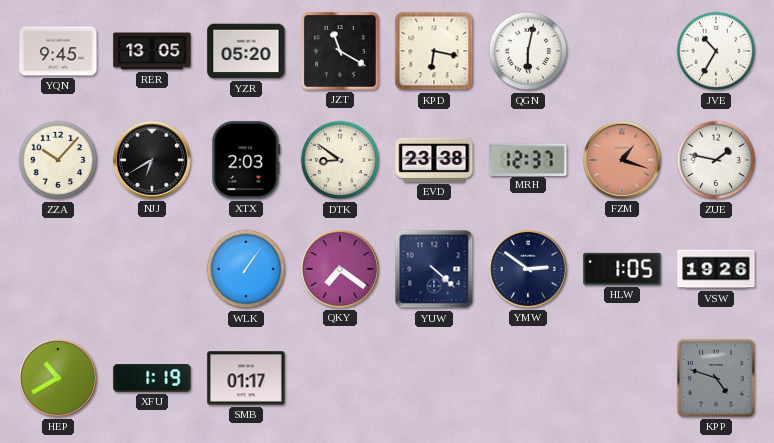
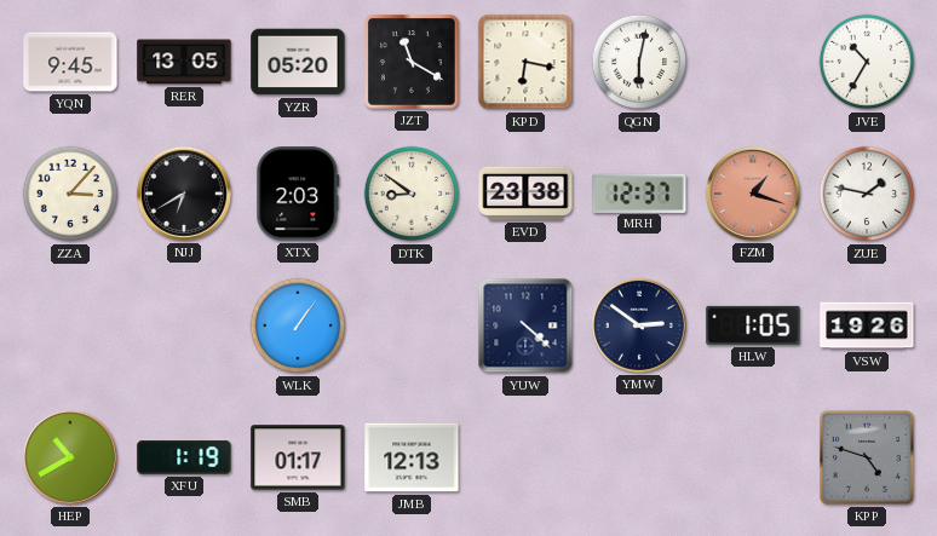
ZZA: 10:07 -> 3:07 (70, 194)
QKY: 7:21 -> none (340, 269)
JMB: none -> 12:13 (412, 457)
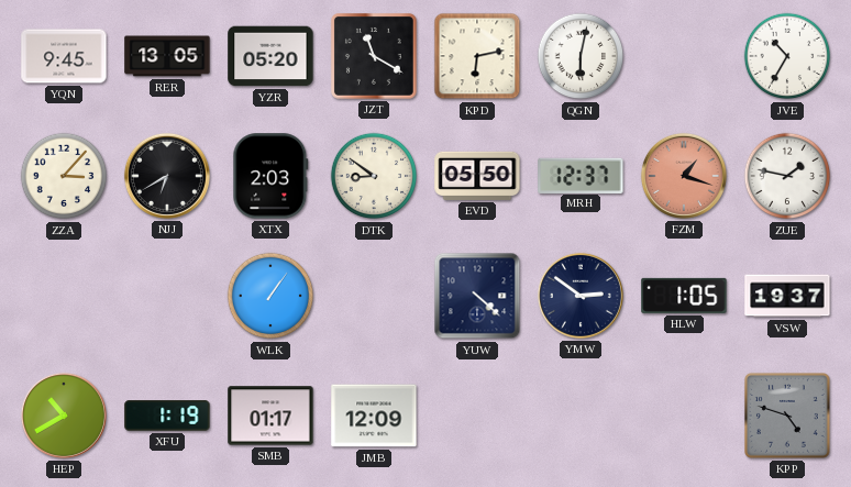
KPD: 6:17 -> 6:13 (477, 56)
EVD: 23:38 -> 05:50 (477, 176)
VSW: 19:26 -> 19:37 (787, 296)
JMB: 12:13 -> 12:09 (374, 416)
